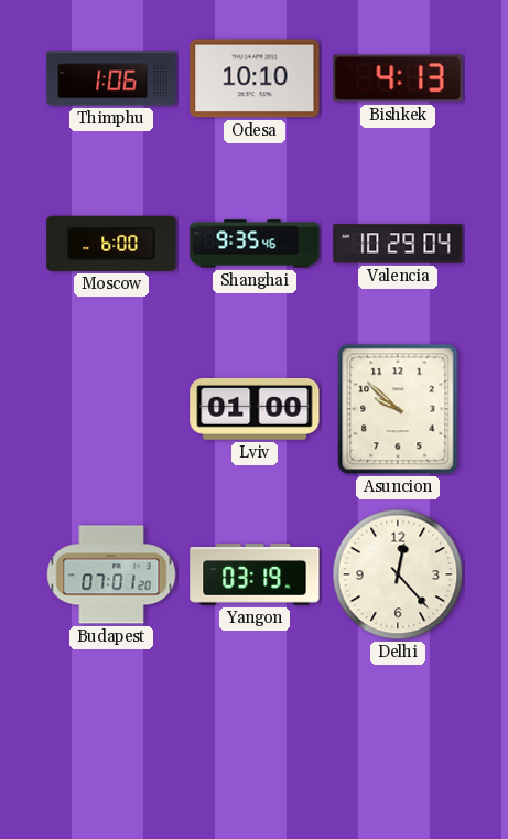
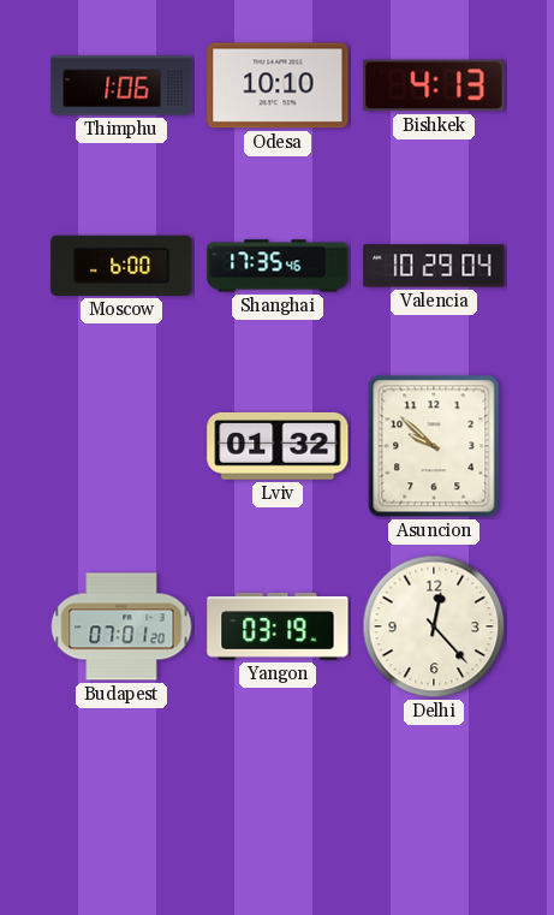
Shanghai: 9:35 -> 17:35 (278, 266)
Lviv: 01:00 -> 01:32 (278, 446)
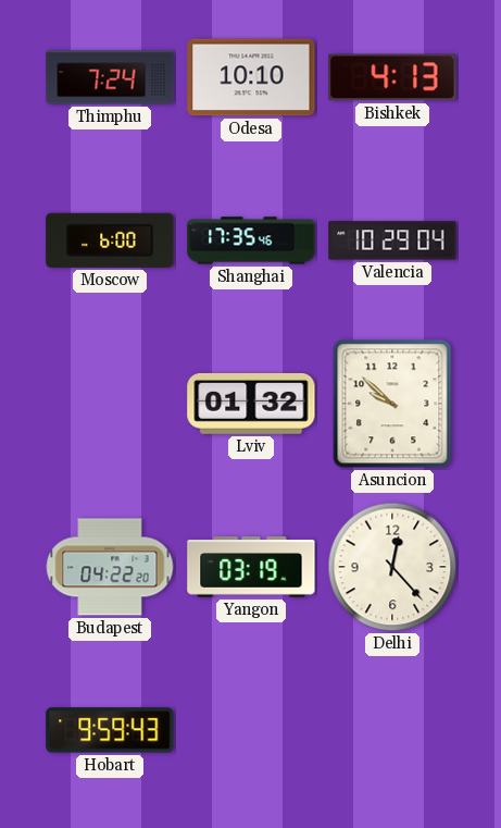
Thimphu: 1:06 -> 7:24 (110, 77)
Budapest: 07:01 -> 04:22 (110, 567)
Hobart: none -> 9:59 (110, 730)
